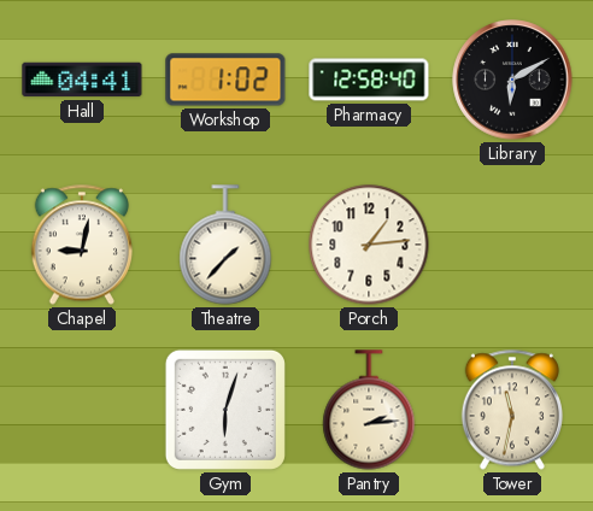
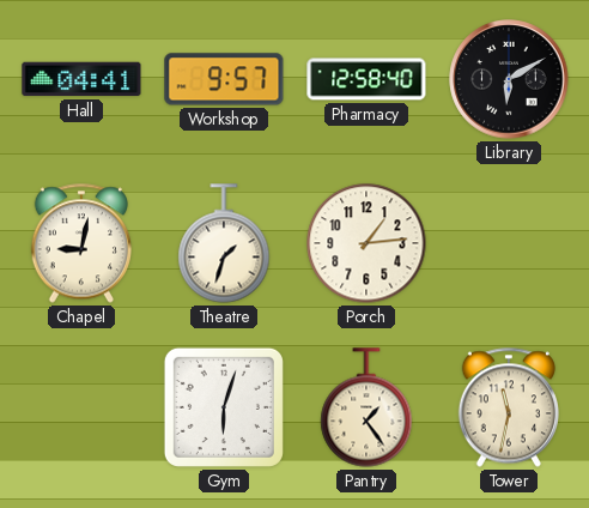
Workshop: 1:02 -> 9:57 (224, 79)
Theatre: 1:37 -> 1:33 (224, 243)
Pantry: 2:14 -> 1:24 (366, 407)
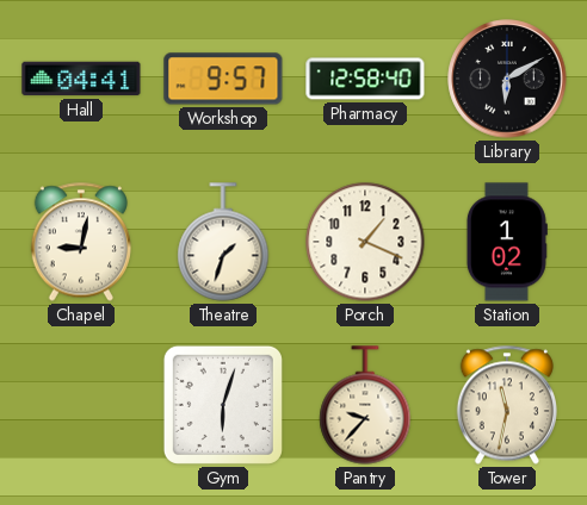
Porch: 1:14 -> 1:19 (365, 242)
Station: none -> 1:02 (506, 242)
Pantry: 1:24 -> 9:37 (365, 405)
